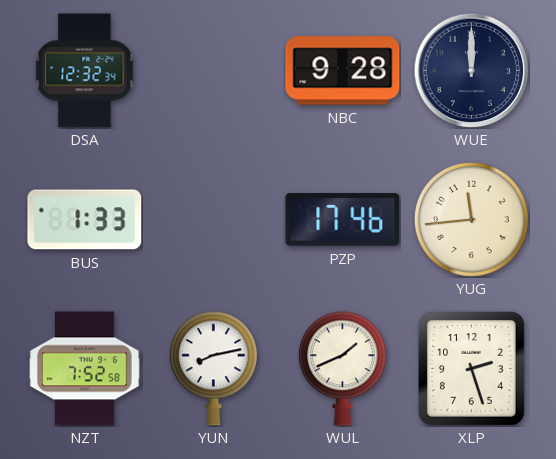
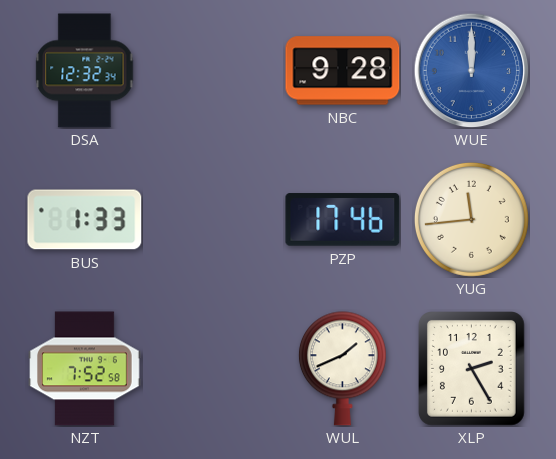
WUE dial: navy -> blue (471, 70)
YUN: 8:13 -> none (213, 369)
XLP: 2:27 -> 2:25 (472, 369)
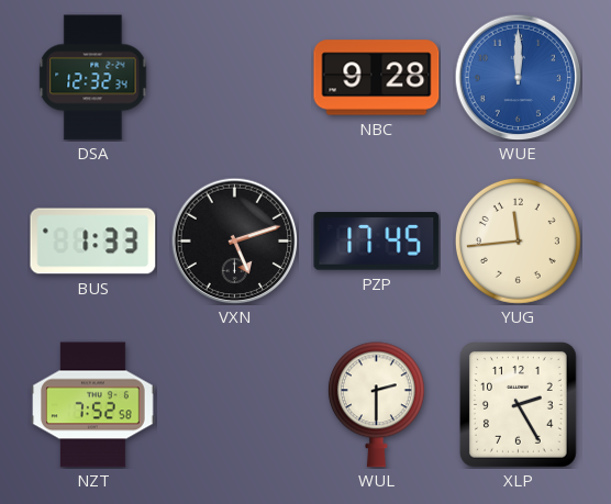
VXN: none -> 5:12 (234, 240)
PZP: 17:46 -> 17:45 (377, 242)
WUL: 1:41 -> 2:30 (376, 405)
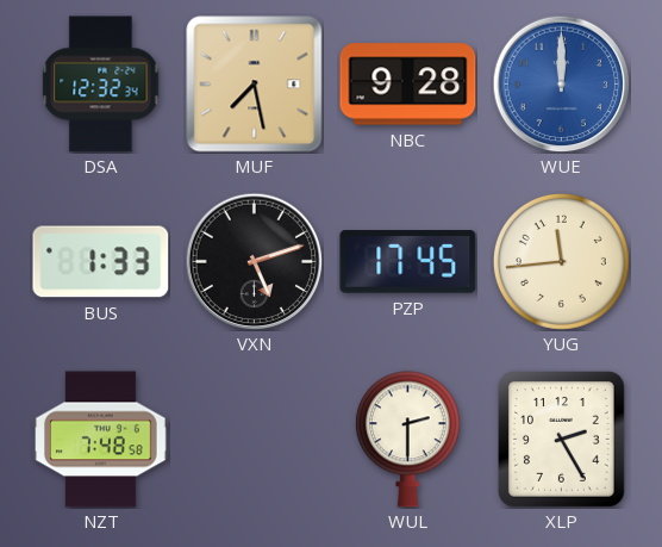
MUF: none -> 7:28 (255, 85)
NZT: 7:52 -> 7:48 (101, 440)
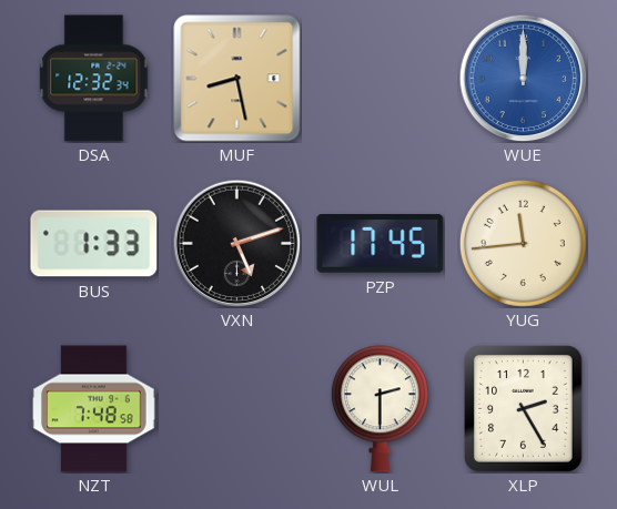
MUF: 7:28 -> 8:28 (237, 79)
NBC: 9:28 -> none (408, 85)
